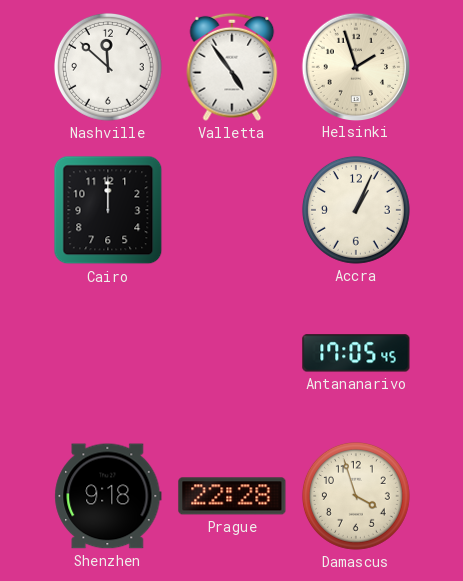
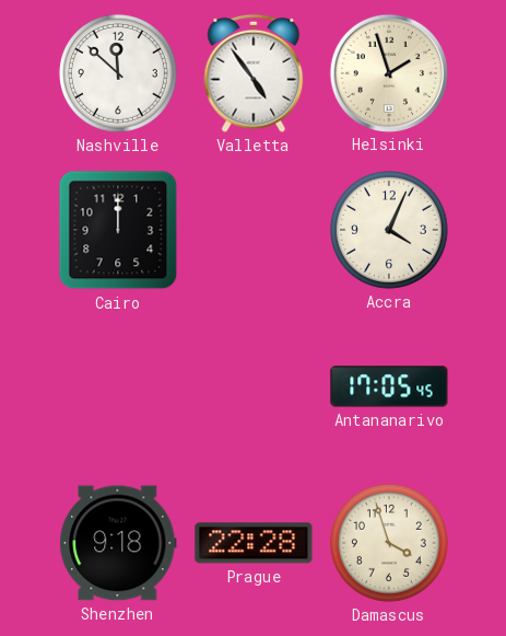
Accra: 1:04 -> 4:04 (389, 230)
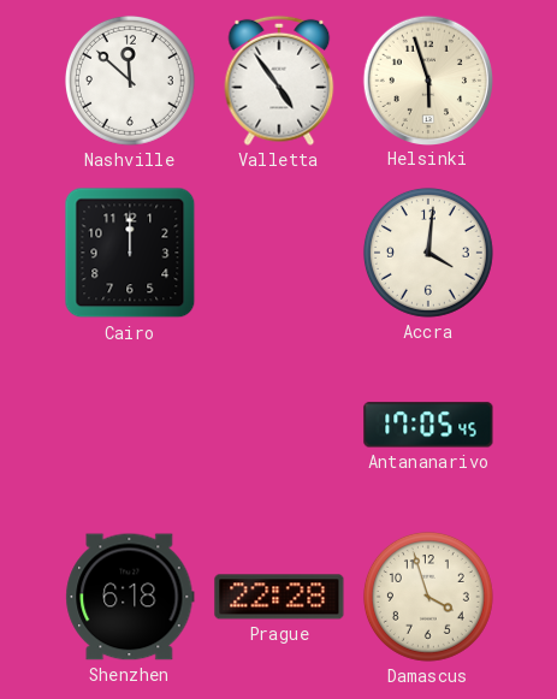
Helsinki: 1:57 -> 5:57 (427, 79)
Accra: 4:04 -> 4:01 (428, 253)
Shenzhen: 9:18 -> 6:18 (130, 597)
